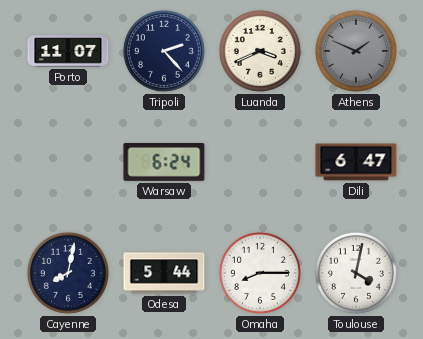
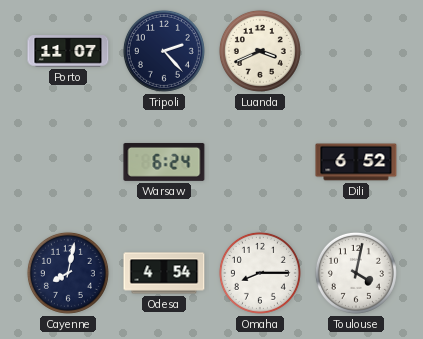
Athens: 1:49 -> none (356, 51)
Dili: 6:47 -> 6:52 (356, 162)
Odesa: 5:44 -> 4:54 (164, 273)
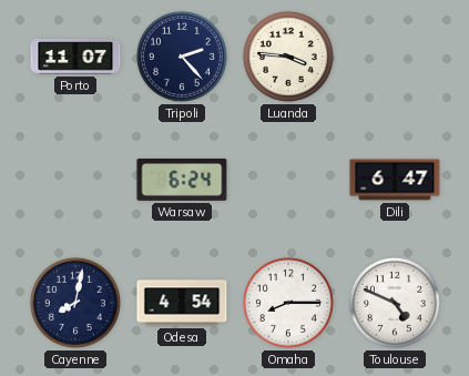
Luanda: 3:41 -> 3:46 (288, 57)
Dili: 6:52 -> 6:47 (395, 180)
Toulouse: 4:02 -> 4:49 (395, 303)
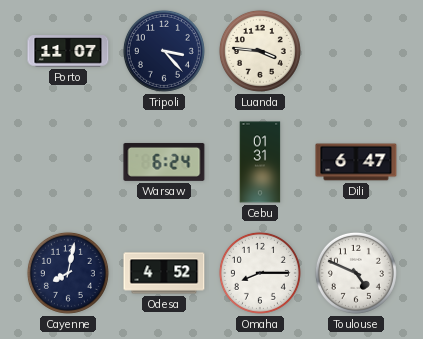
Tripoli: 2:23 -> 3:23 (164, 51)
Cebu: none -> 01:31 (260, 162)
Odesa: 4:54 -> 4:52 (164, 273)
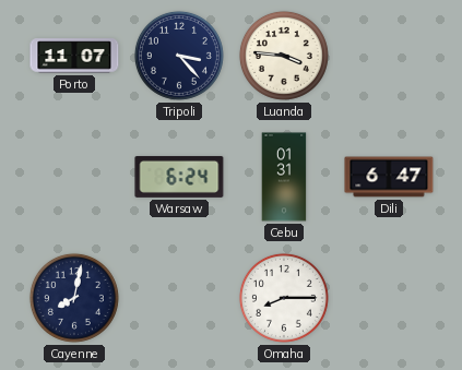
Odesa: 4:52 -> none (164, 273)
Toulouse: 4:49 -> none (356, 273)
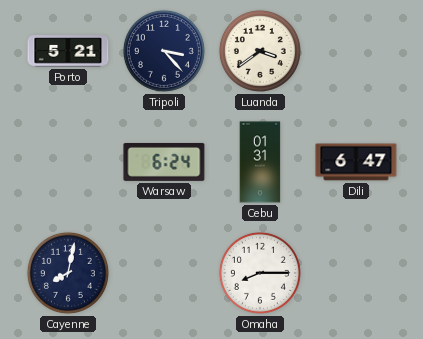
Porto: 11:07 -> 5:21 (68, 51)
Luanda: 3:46 -> 3:39 (260, 51)
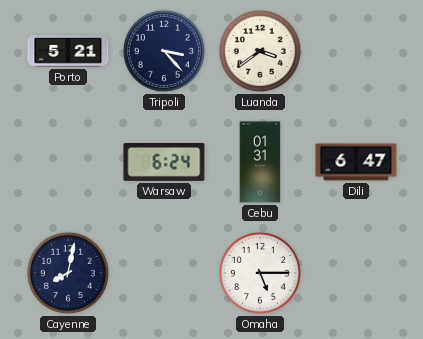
Omaha: 8:15 -> 5:15 (260, 273)
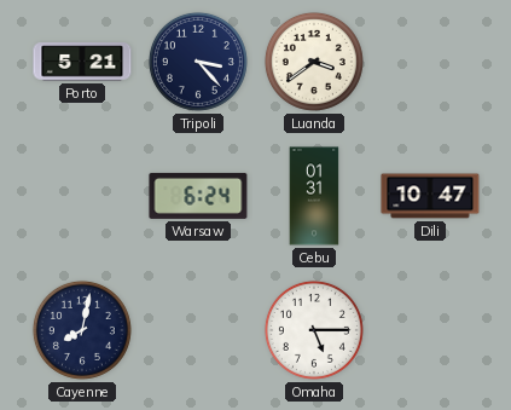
Dili: 6:47 -> 10:47 (430, 196)
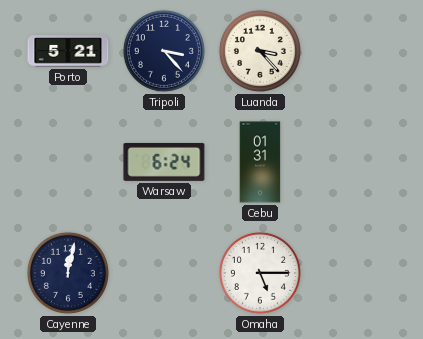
Luanda: 3:39 -> 3:23 (260, 51)
Dili: 10:47 -> none (430, 196)
Cayenne: 8:02 -> 12:02 (68, 273)
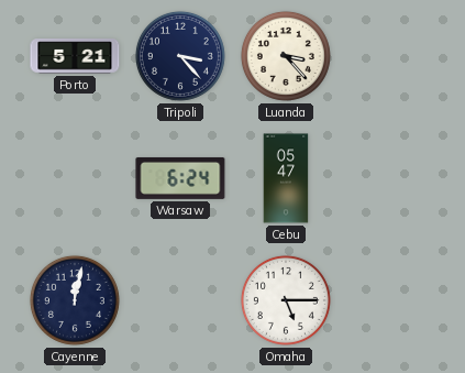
Cebu: 01:31 -> 05:47 (286, 178)
